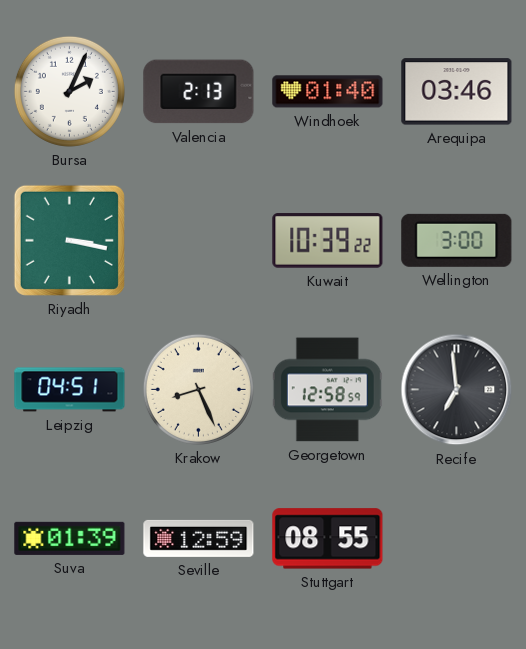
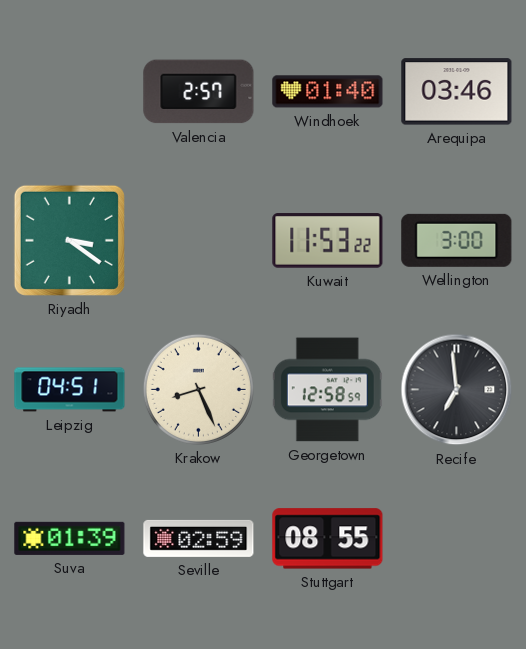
Bursa: 2:04 -> none (69, 91)
Valencia: 2:13 -> 2:57 (199, 92)
Riyadh: 3:17 -> 3:21 (69, 240)
Kuwait: 10:39 -> 11:53 (328, 241)
Seville: 12:59 -> 02:59 (199, 538)
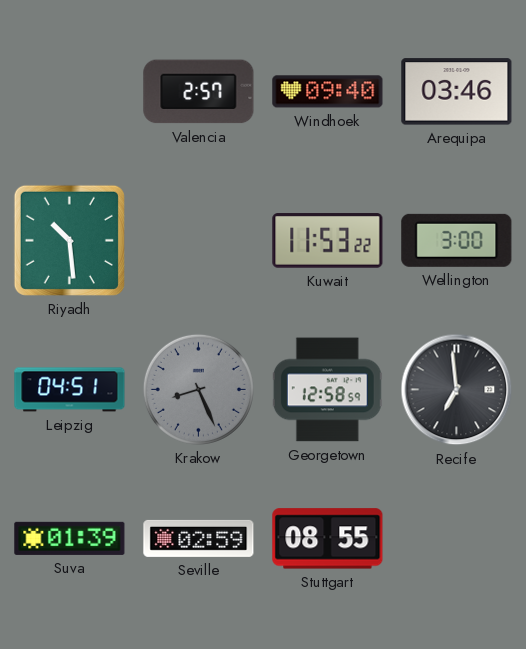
Windhoek: 01:40 -> 09:40 (328, 92)
Riyadh: 3:21 -> 10:29 (69, 240)
Krakow dial: cream -> grey (198, 389)
